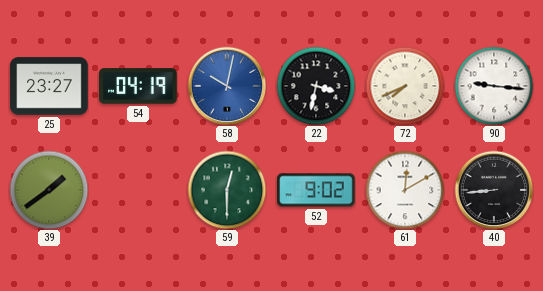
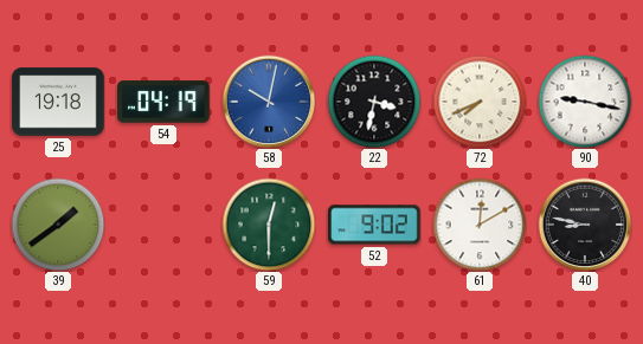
25: 23:27 -> 19:18 (58, 102)
90: 9:16 -> 9:17 (585, 102)
40: 8:44 -> 8:47 (585, 225)
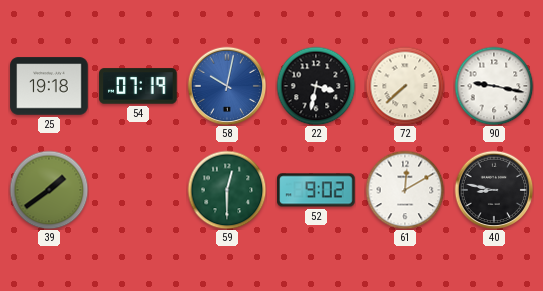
54: 04:19 -> 07:19 (138, 86)
72: 7:41 -> 7:38 (405, 86)
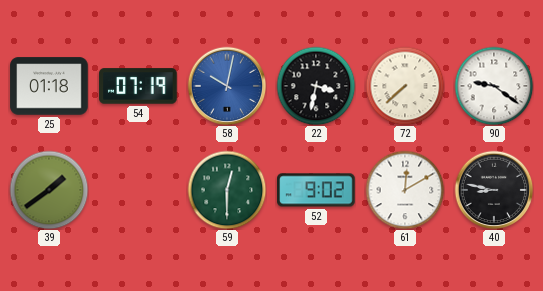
25: 19:18 -> 01:18 (49, 86)
90: 9:17 -> 9:21 (494, 86)
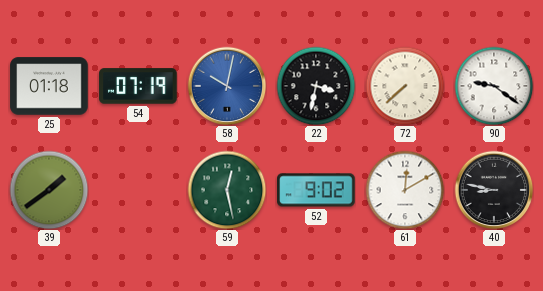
59: 12:30 -> 12:28 (227, 190)
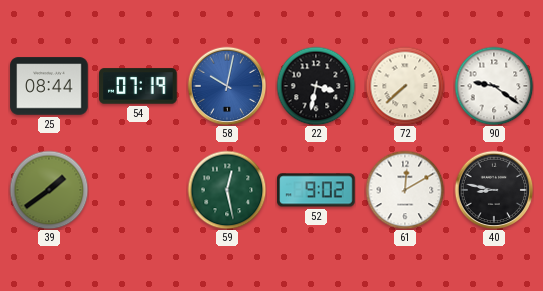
25: 01:18 -> 08:44 (49, 86)
